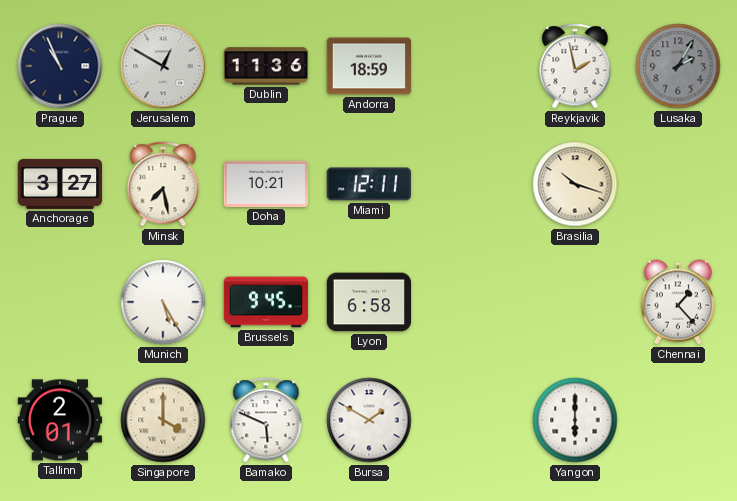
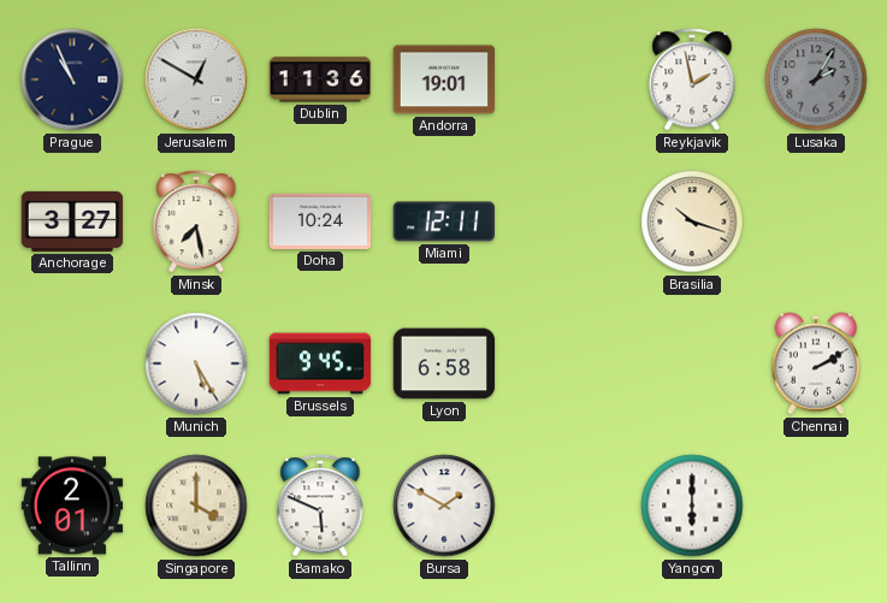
Andorra: 18:59 -> 19:01 (444, 79)
Doha: 10:21 -> 10:24 (320, 221)
Chennai: 1:23 -> 2:10 (815, 363)
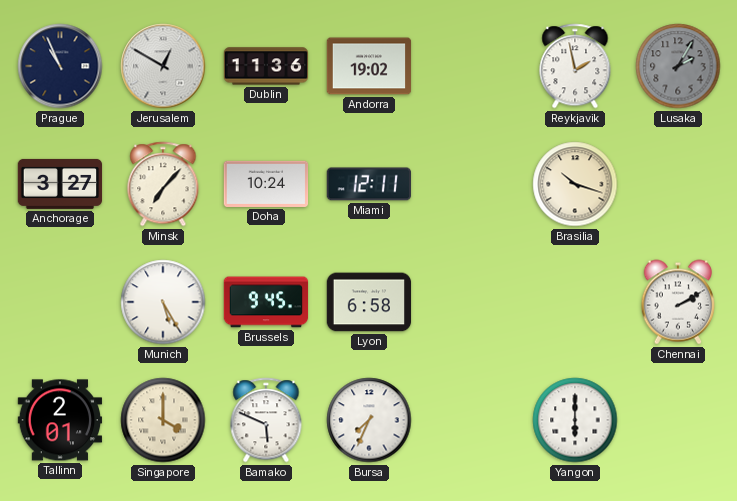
Andorra: 19:01 -> 19:02 (369, 66)
Minsk: 7:28 -> 7:07 (163, 184)
Bursa: 1:50 -> 7:34 (369, 420)
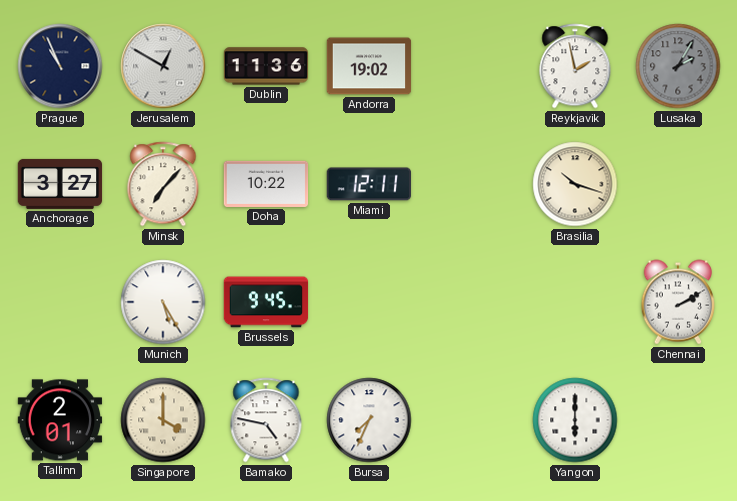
Doha: 10:24 -> 10:22 (266, 184)
Lyon: 6:58 -> none (369, 302)
Bamako: 5:49 -> 4:47 (266, 420)
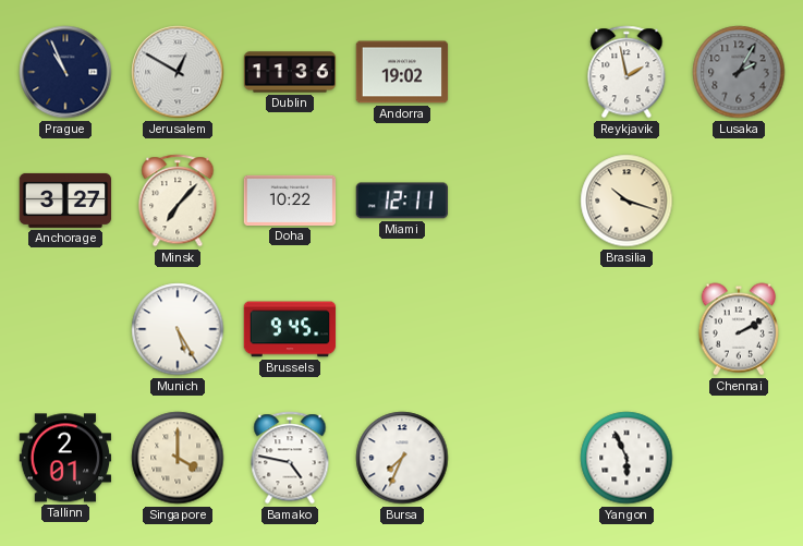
Yangon: 6:00 -> 5:56 (626, 458)
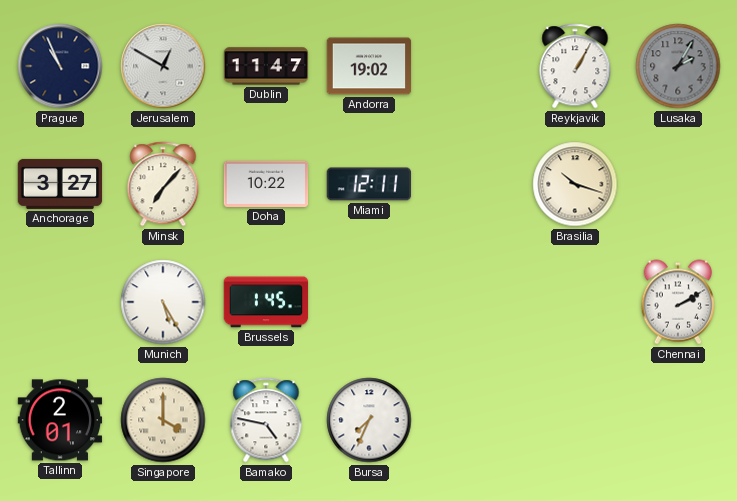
Dublin: 11:36 -> 11:47 (266, 66)
Reykjavik: 1:58 -> 1:05 (575, 66)
Brussels: 9:45 -> 1:45 (266, 302)
Yangon: 5:56 -> none (626, 458)
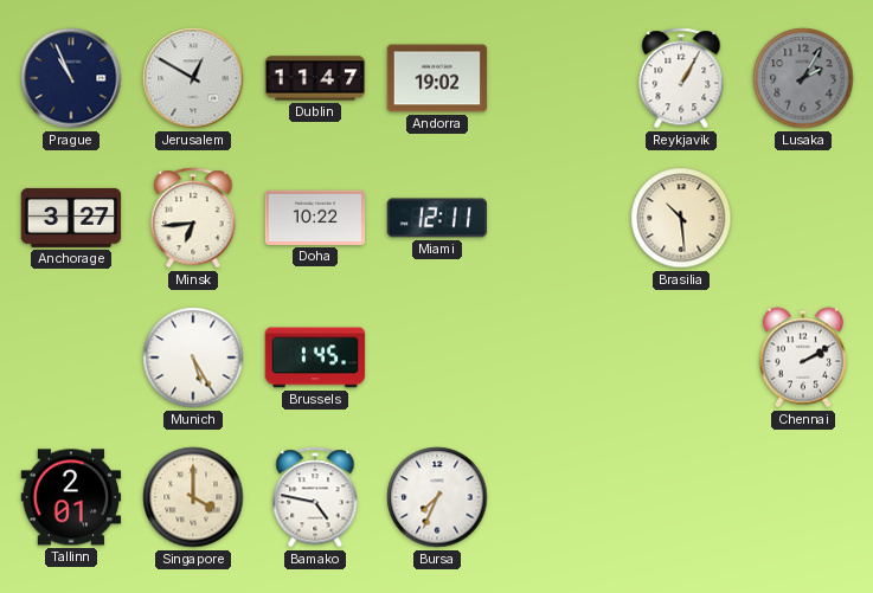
Minsk: 7:07 -> 6:44 (193, 218)
Brasilia: 10:18 -> 10:29 (681, 218)
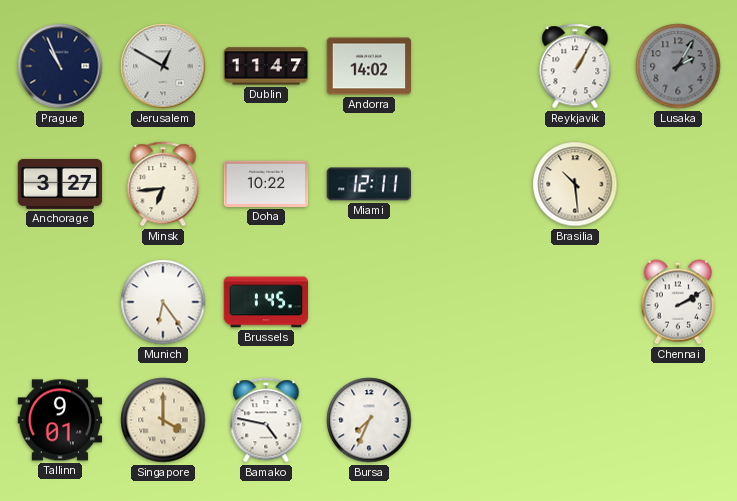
Andorra: 19:02 -> 14:02 (369, 66)
Munich: 5:25 -> 6:24 (163, 302)
Tallinn: 2:01 -> 9:01 (60, 420)
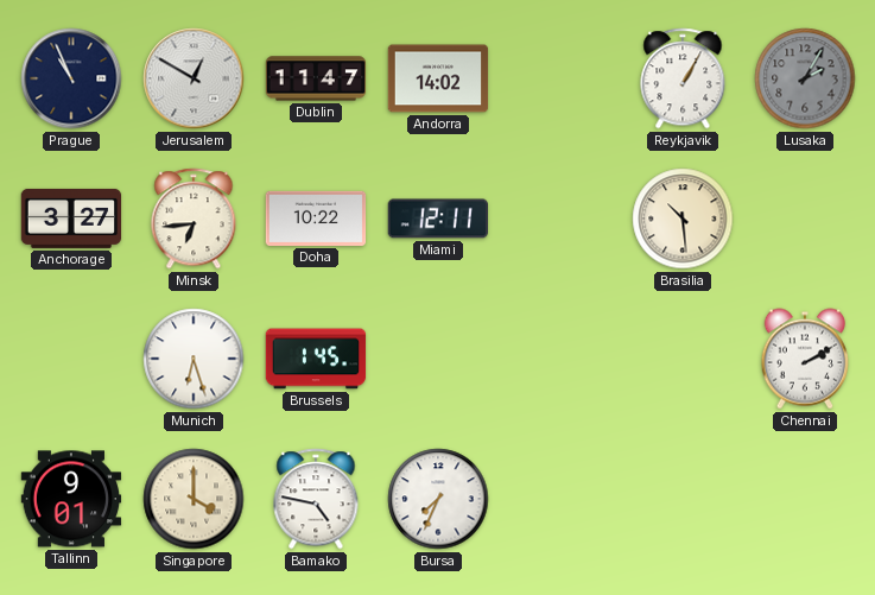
Munich: 6:24 -> 6:27 (194, 359)
